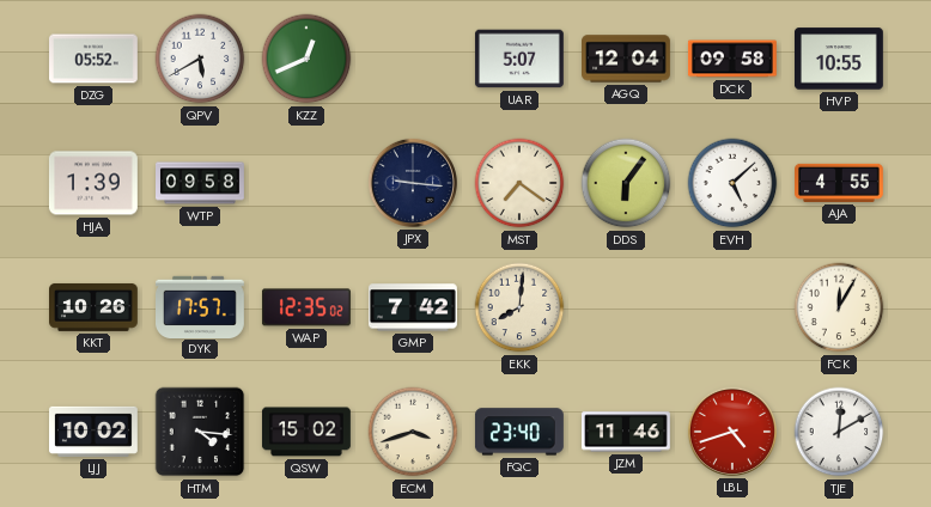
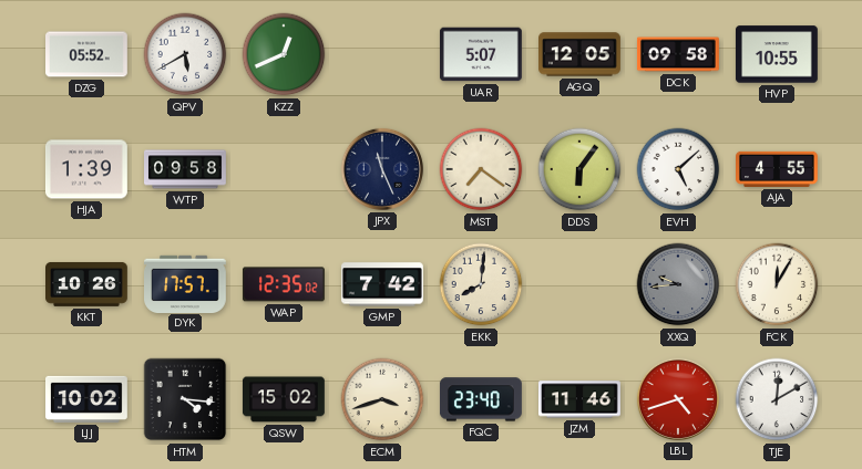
AGQ: 12:04 -> 12:05 (581, 54)
JPX: 9:16 -> 11:26 (382, 169)
XXQ: none -> 9:44 (678, 284)
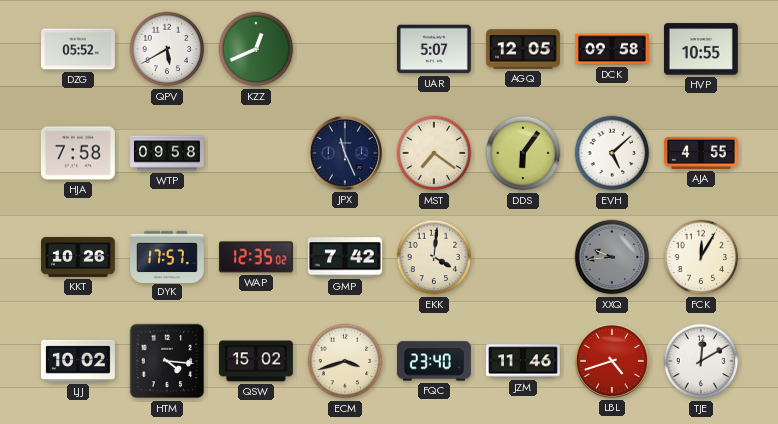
HJA: 1:39 -> 7:58 (78, 153)
EKK: 8:01 -> 4:01 (434, 257)
